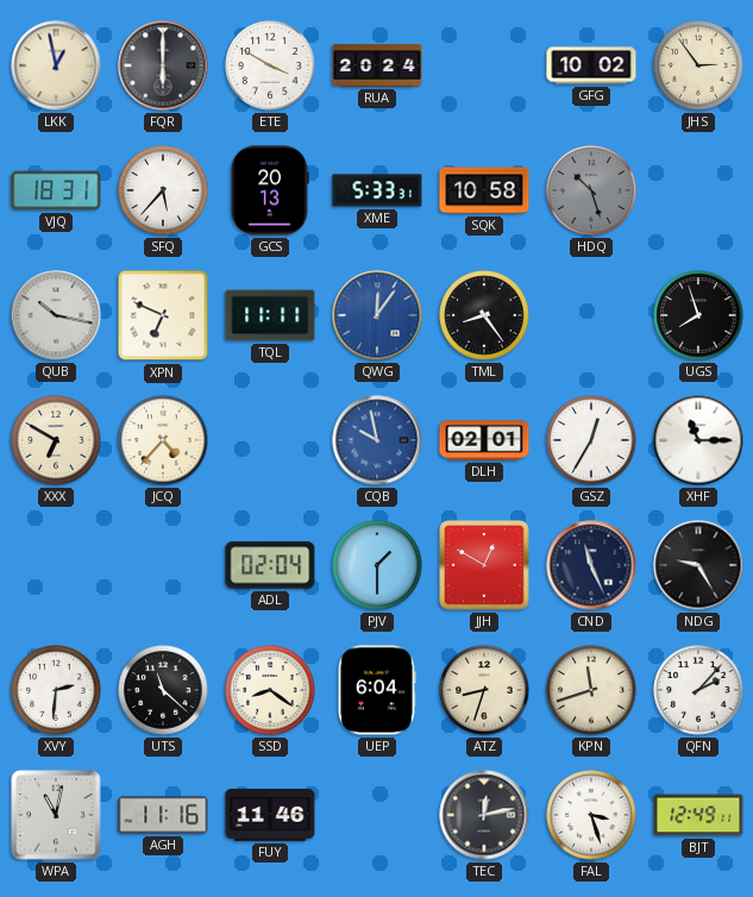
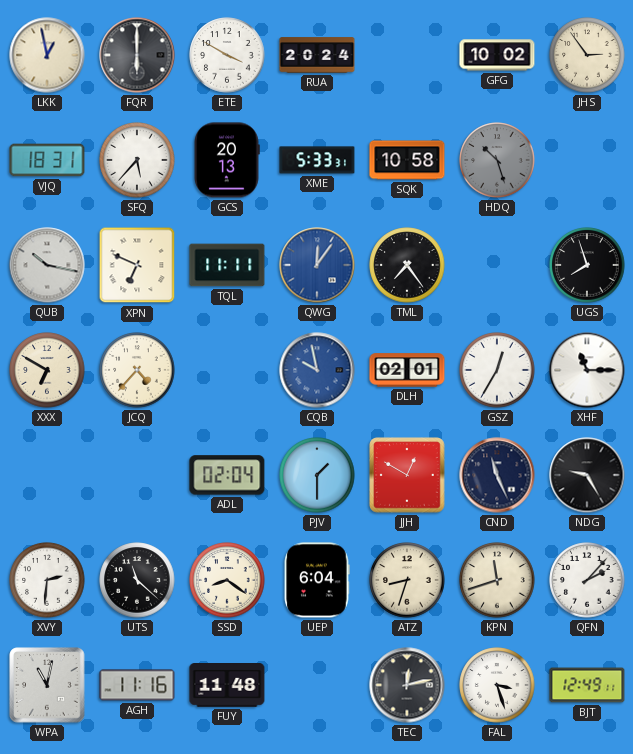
TML: 8:24 -> 7:24 (407, 265)
FUY: 11:46 -> 11:48 (227, 686)
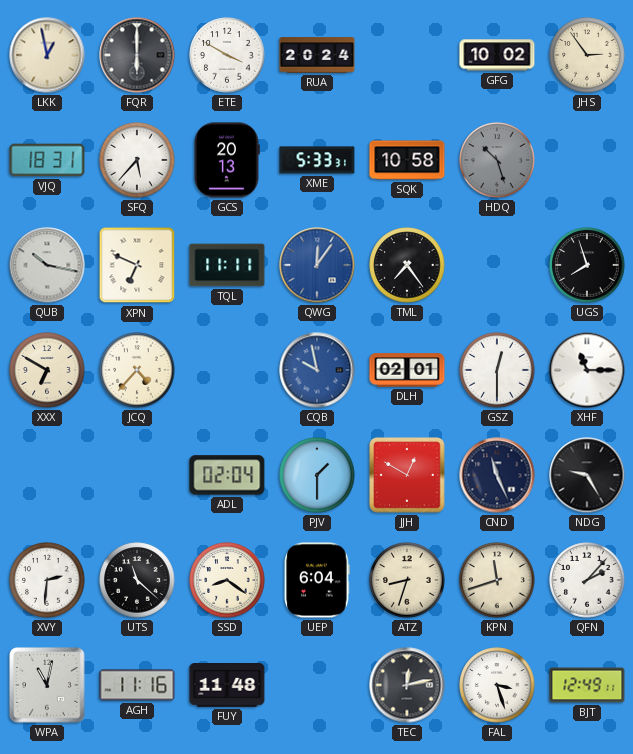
GSZ: 12:35 -> 12:30 (497, 370)
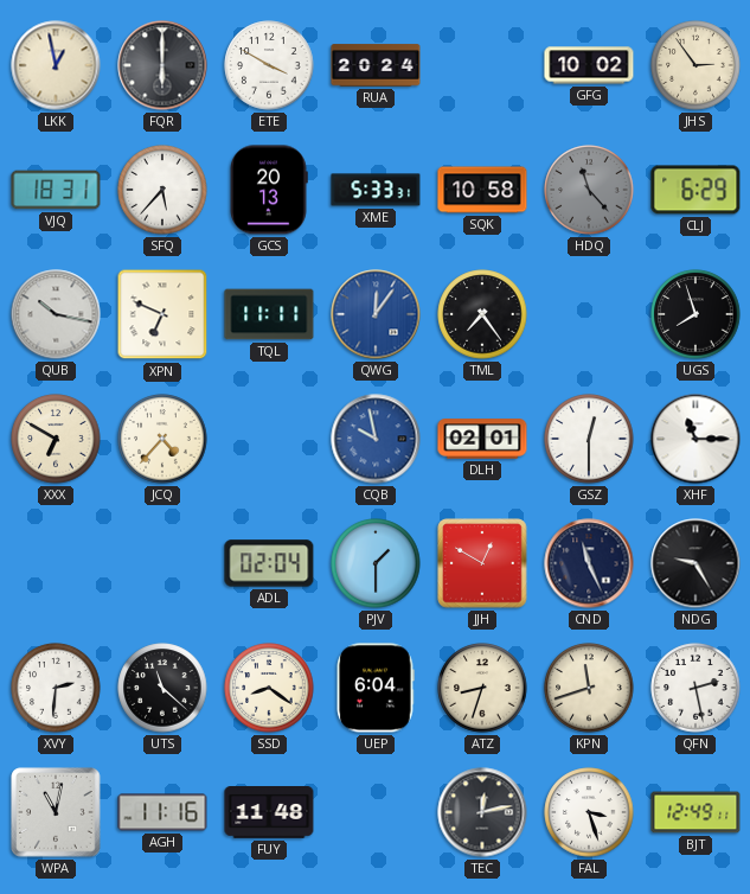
HDQ: 10:27 -> 11:23 (589, 190)
CLJ: none -> 6:29 (695, 190)
QFN: 2:07 -> 2:28 (695, 688)
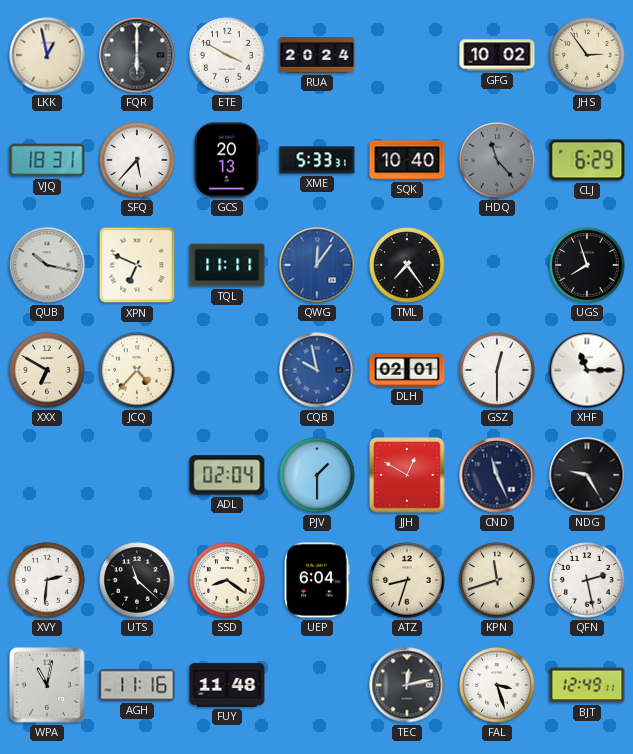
SQK: 10:58 -> 10:40 (407, 160)
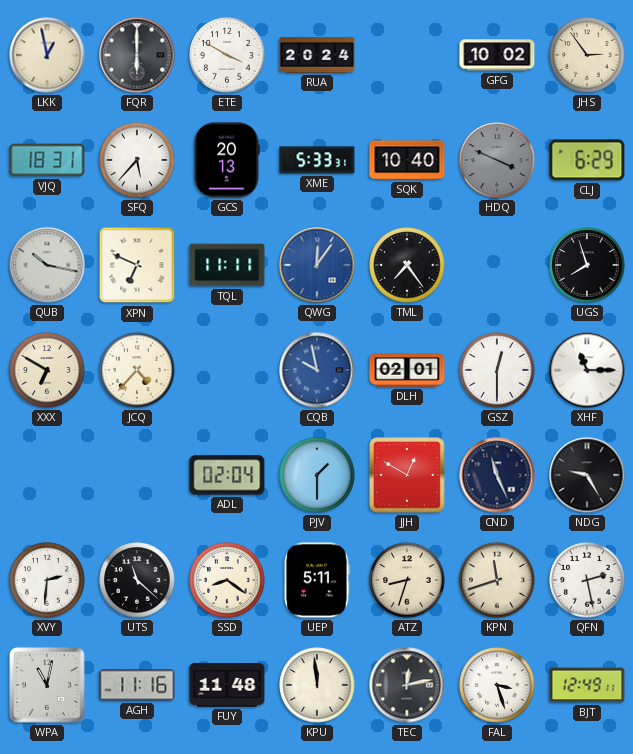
HDQ: 11:23 -> 3:49 (497, 160)
UEP: 6:04 -> 5:11 (317, 580)
KPU: none -> 11:59 (317, 685)
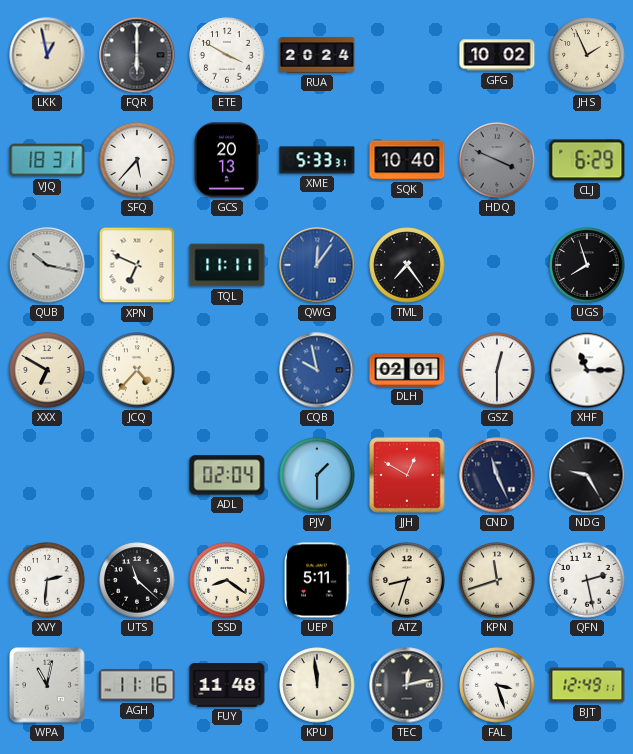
JHS: 2:54 -> 1:56 (587, 55)
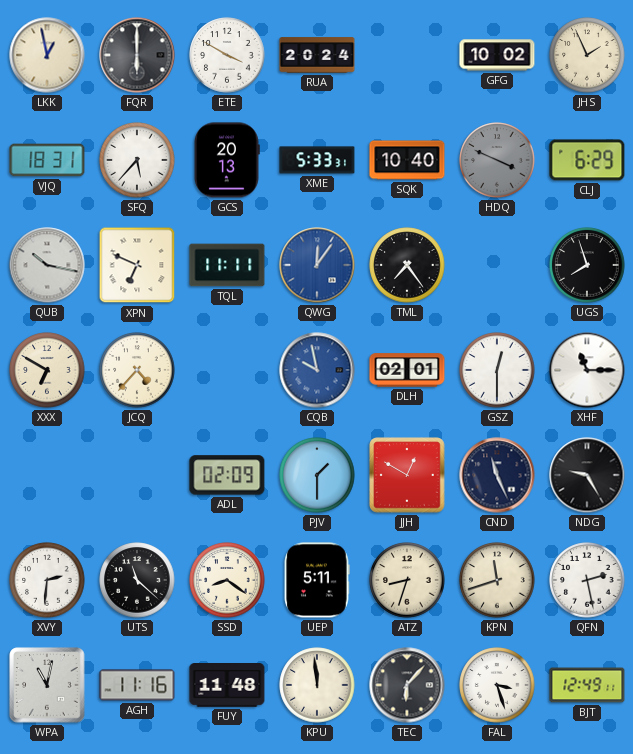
ADL: 02:04 -> 02:09 (227, 475)
TEC: 12:13 -> 6:07 (407, 685)
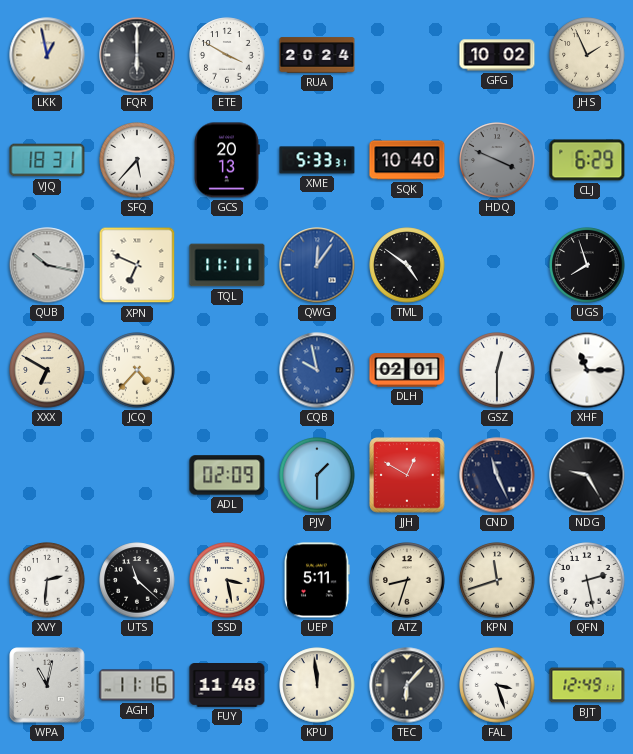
TML: 7:24 -> 4:51 (407, 265)
SSD: 8:21 -> 3:28 (227, 580)
